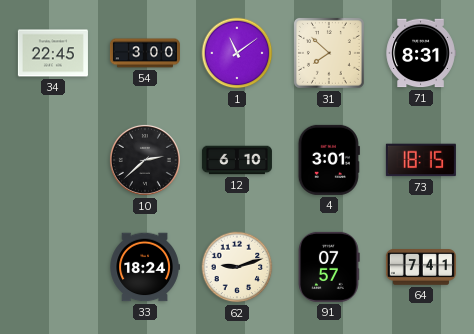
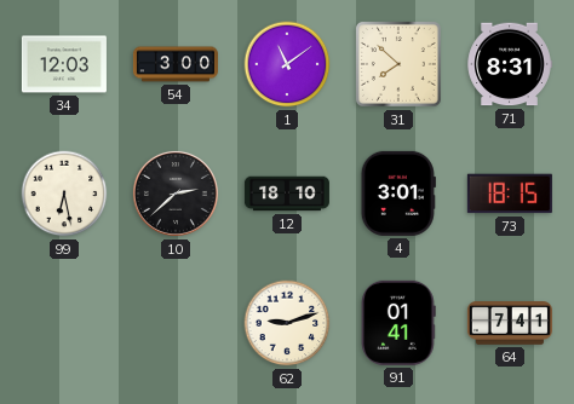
34: 22:45 -> 12:03 (64, 64)
99: none -> 6:28 (64, 194)
12: 6:10 -> 18:10 (287, 194)
33: 18:24 -> none (145, 267)
91: 07:57 -> 01:41 (398, 323)
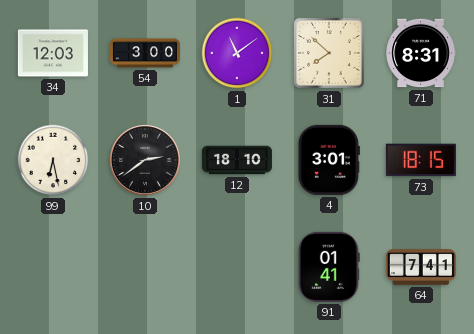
10: 2:38 -> 2:39 (145, 160)
62: 9:12 -> none (287, 323)
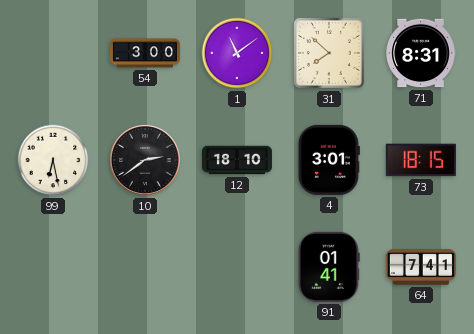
34: 12:03 -> none (53, 53)
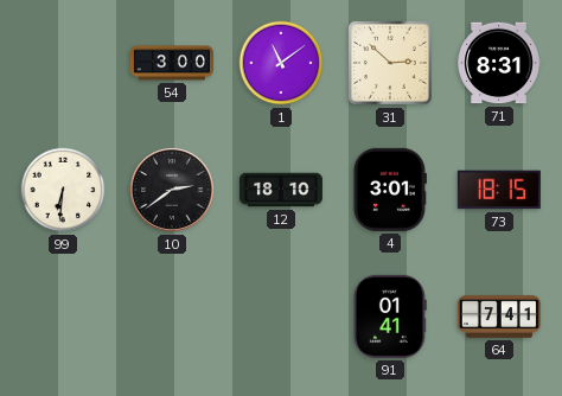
31: 7:52 -> 2:52 (390, 63)
99: 6:28 -> 6:31 (63, 190)
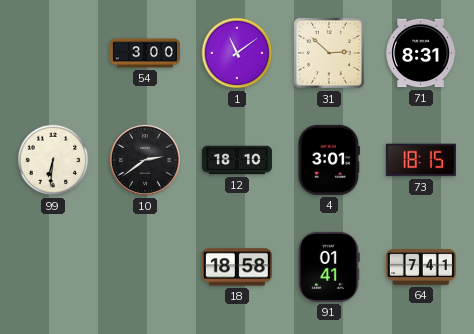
18: none -> 18:58 (237, 267)
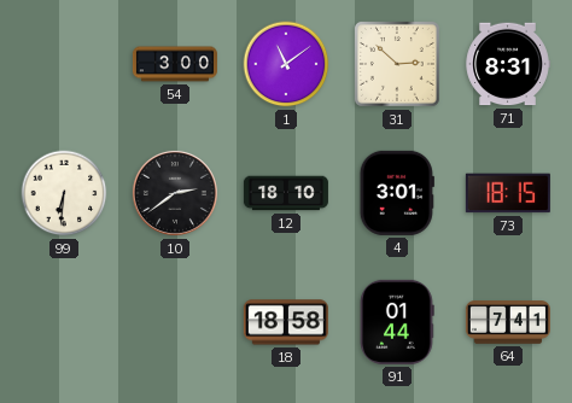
91: 01:41 -> 01:44 (397, 322)
